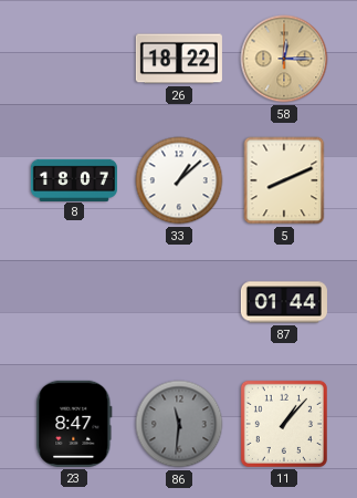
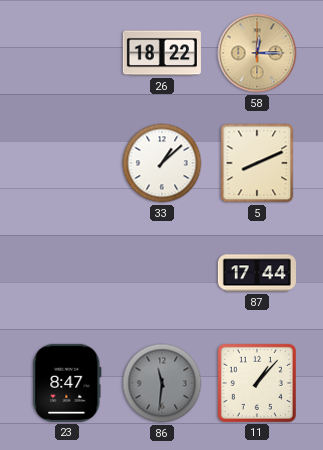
8: 18:07 -> none (74, 179)
87: 01:44 -> 17:44 (257, 273)
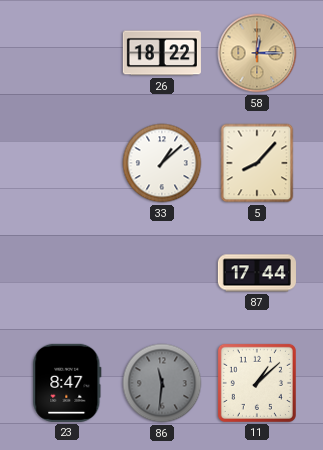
5: 8:11 -> 8:07 (257, 163)
11: 1:07 -> 1:08 (257, 383)
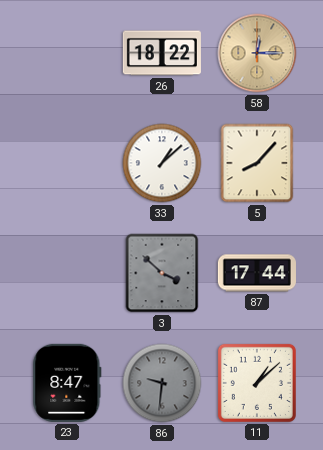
3: none -> 3:52 (162, 273)
86: 11:31 -> 9:31 (162, 383)
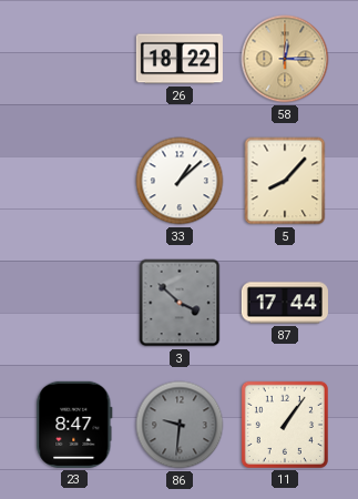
11: 1:08 -> 1:06 (285, 425)
